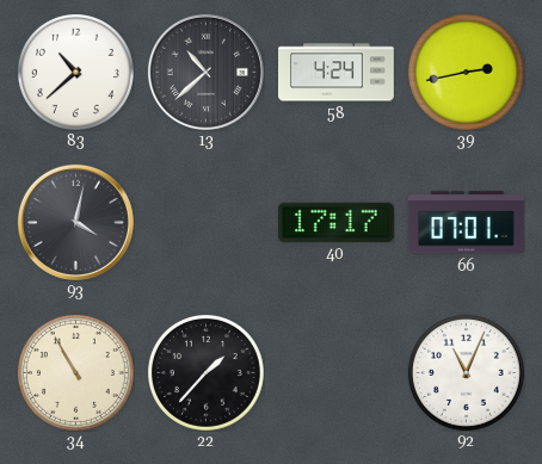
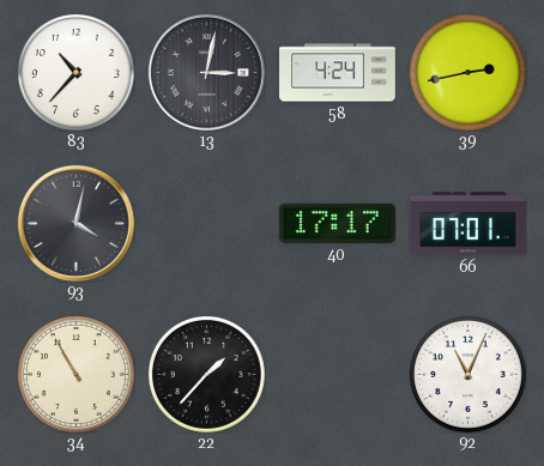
83: 10:38 -> 10:37 (75, 72)
13: 10:38 -> 3:02 (206, 72)
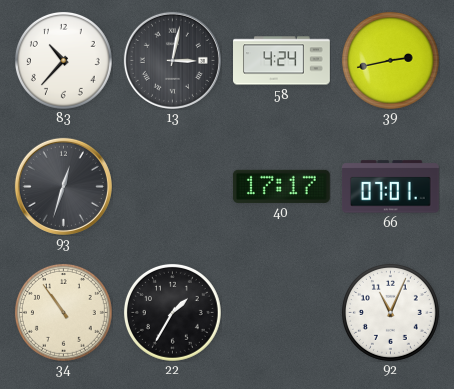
93: 4:02 -> 12:33 (63, 186)
34: 10:55 -> 10:54 (63, 312)
22: 1:37 -> 1:35 (172, 312)
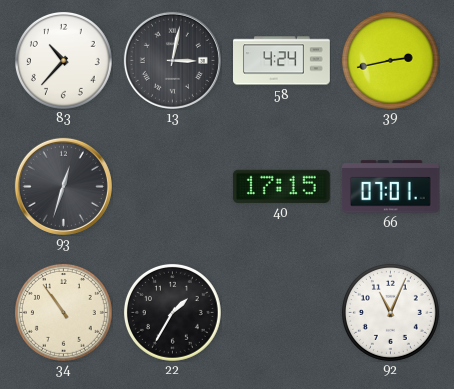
40: 17:17 -> 17:15 (281, 186)
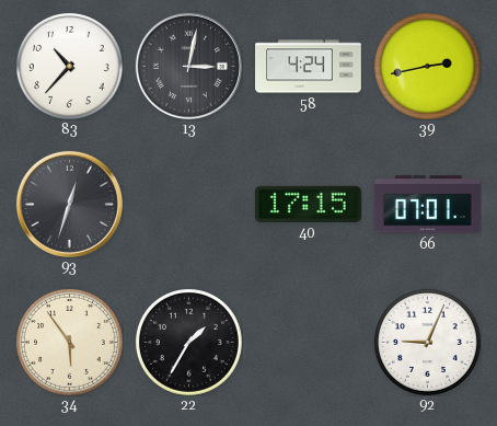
34: 10:54 -> 5:54 (69, 342)
92: 11:04 -> 9:04 (427, 342)
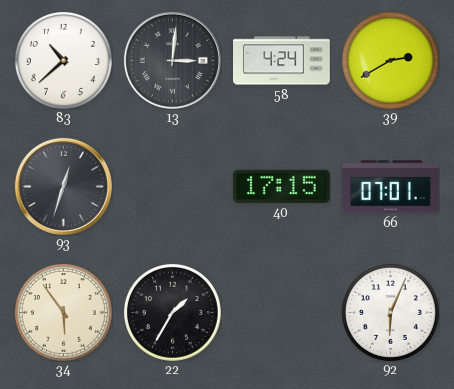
83: 10:37 -> 10:38 (63, 60)
13: 3:02 -> 3:01 (172, 60)
39: 2:43 -> 2:40 (390, 60)
92: 9:04 -> 6:04 (390, 312)
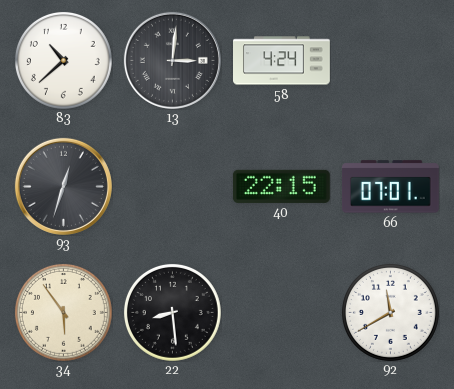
39: 2:40 -> none (390, 60)
40: 17:15 -> 22:15 (281, 186)
22: 1:35 -> 8:29 (172, 312)
92: 6:04 -> 11:40 (390, 312)
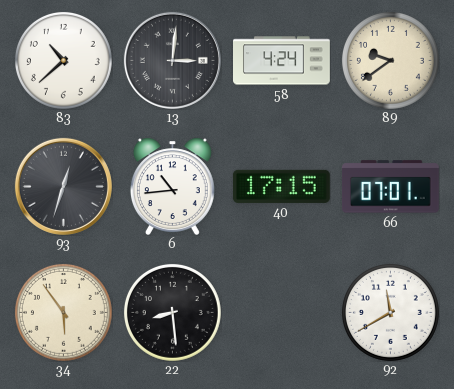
89: none -> 9:39 (390, 60)
6: none -> 10:44 (172, 186)
40: 22:15 -> 17:15 (281, 186)
